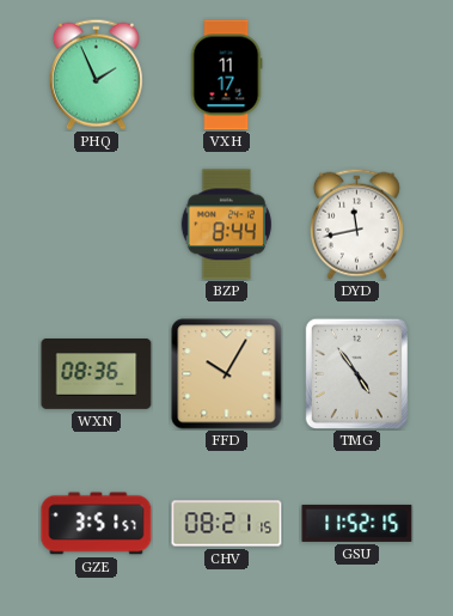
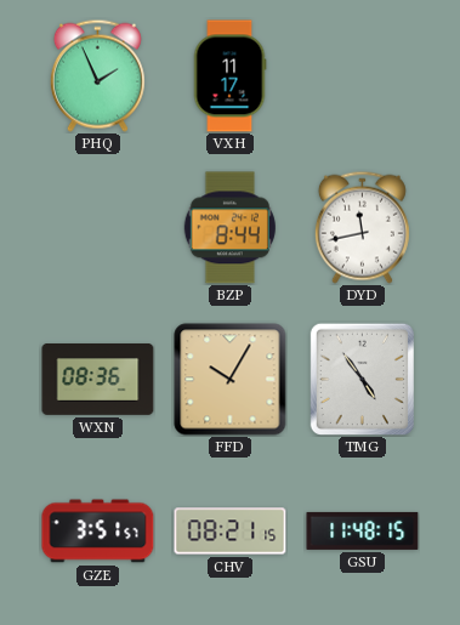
GSU: 11:52 -> 11:48 (363, 530)
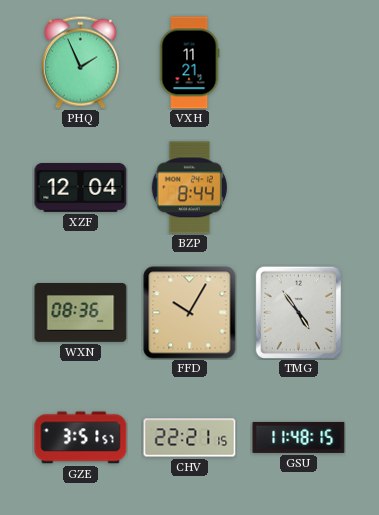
VXH: 11:17 -> 11:21 (189, 63)
XZF: none -> 12:04 (81, 187)
DYD: 11:43 -> none (362, 227)
CHV: 08:21 -> 22:21 (190, 438)
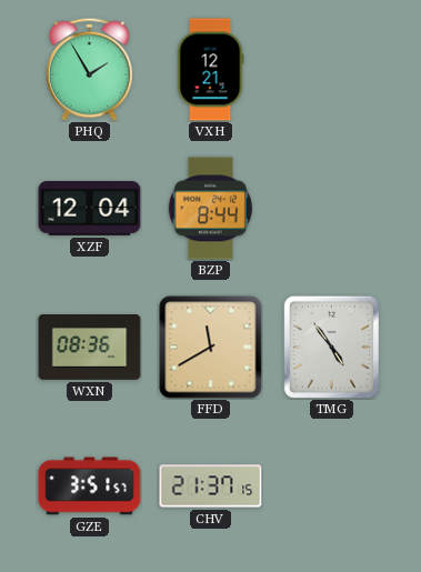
PHQ: 1:56 -> 1:55 (89, 69)
VXH: 11:21 -> 12:21 (210, 70)
FFD: 10:05 -> 11:40 (211, 348)
CHV: 22:21 -> 21:37 (211, 486)
GSU: 11:48 -> none (299, 437)
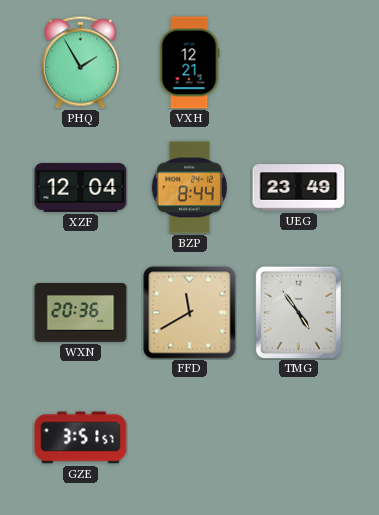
UEG: none -> 23:49 (299, 188)
WXN: 08:36 -> 20:36 (81, 313)
CHV: 21:37 -> none (211, 486)
